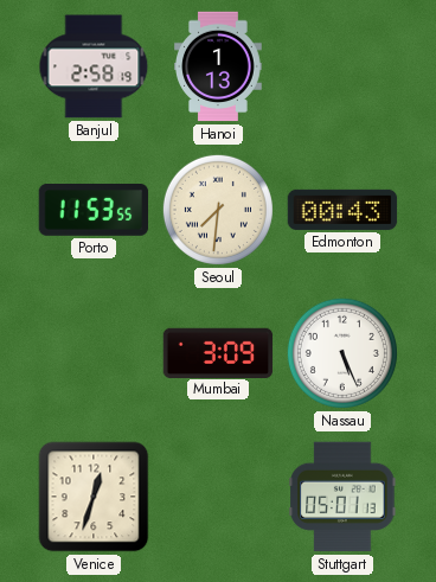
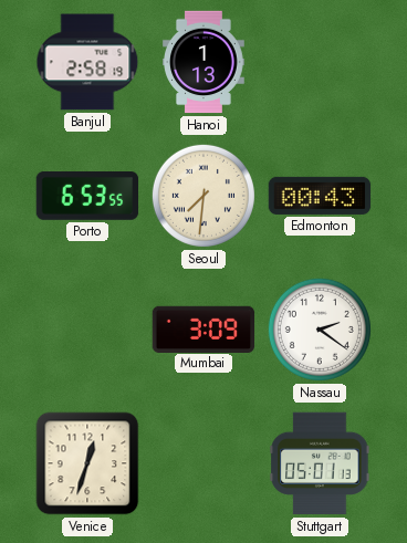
Porto: 11:53 -> 6:53 (87, 197)
Nassau: 5:26 -> 2:21 (320, 330)
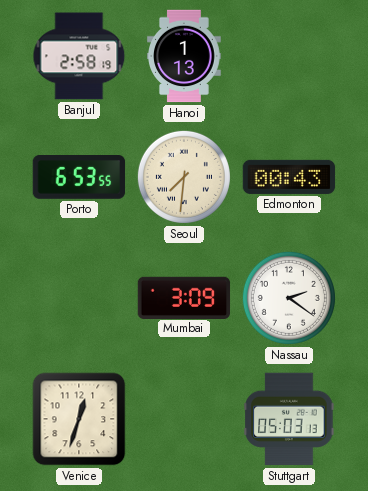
Stuttgart: 05:01 -> 05:03 (289, 419)
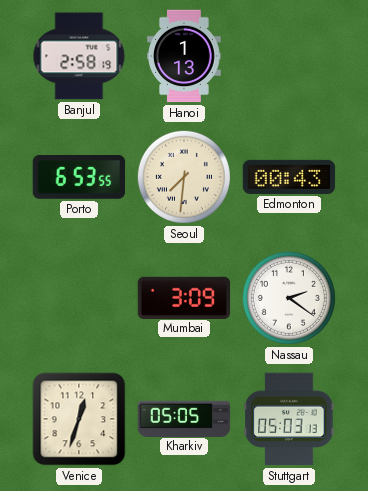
Kharkiv: none -> 05:05 (184, 418)
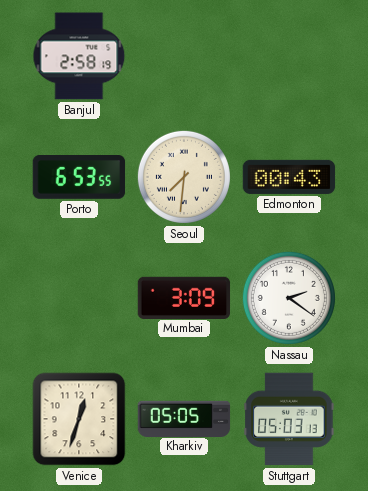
Hanoi: 1:13 -> none (184, 56)
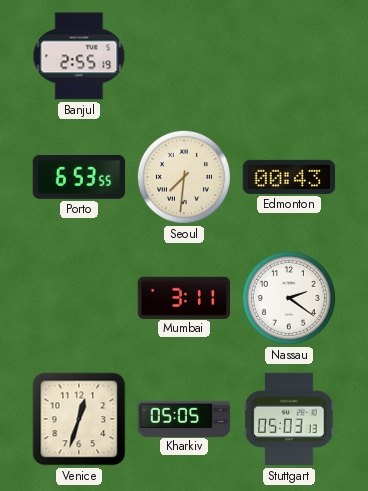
Banjul: 2:58 -> 2:55 (79, 56)
Mumbai: 3:09 -> 3:11 (184, 297)
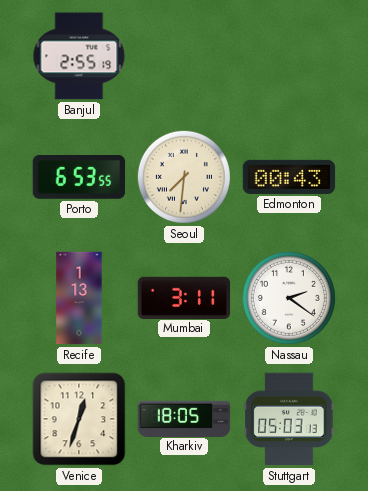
Recife: none -> 1:13 (79, 298)
Kharkiv: 05:05 -> 18:05 (184, 418)
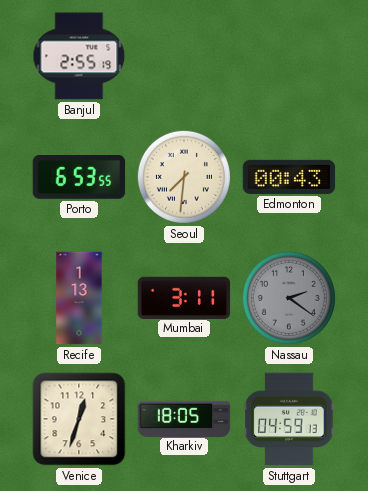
Nassau dial: white -> grey (289, 298)
Stuttgart: 05:03 -> 04:59 (289, 419)
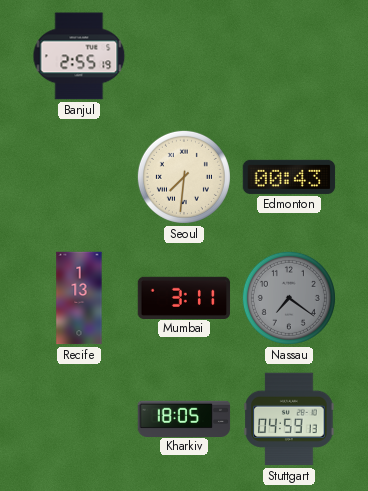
Porto: 6:53 -> none (79, 178)
Nassau: 2:21 -> 7:21 (289, 298)
Venice: 12:33 -> none (79, 419)
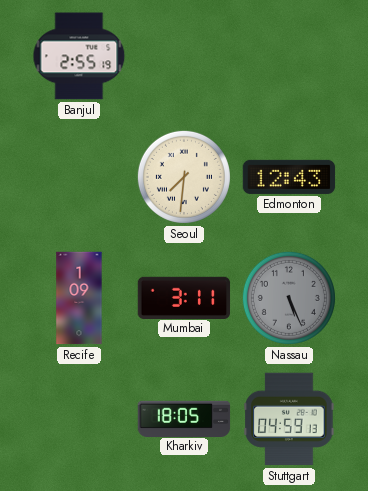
Edmonton: 00:43 -> 12:43 (289, 177)
Recife: 1:13 -> 1:09 (79, 298)
Nassau: 7:21 -> 5:26 (289, 298)
